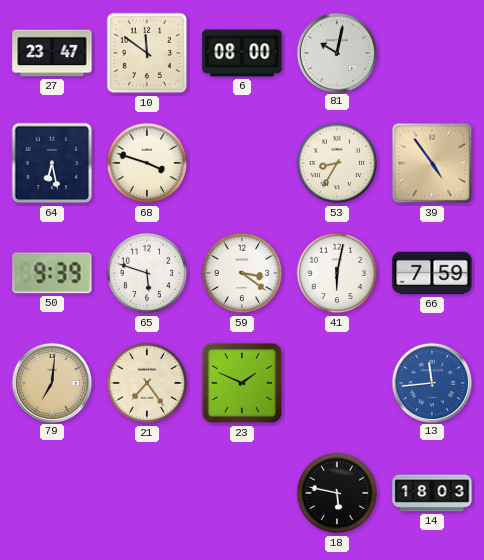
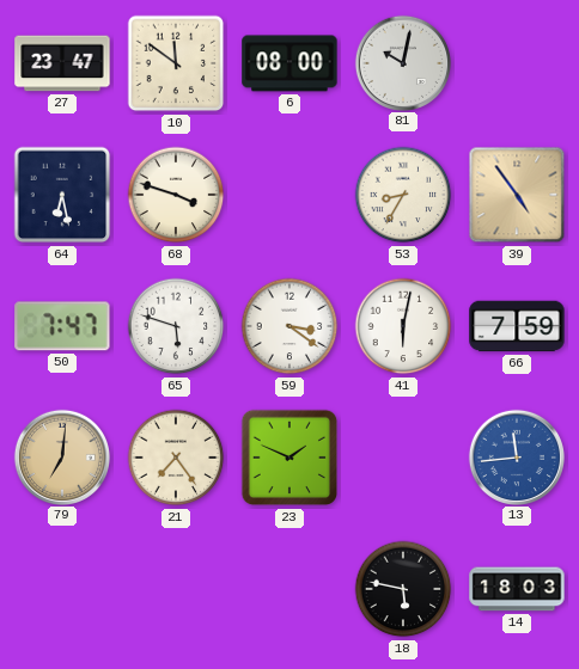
50: 9:39 -> 7:47 (62, 326)
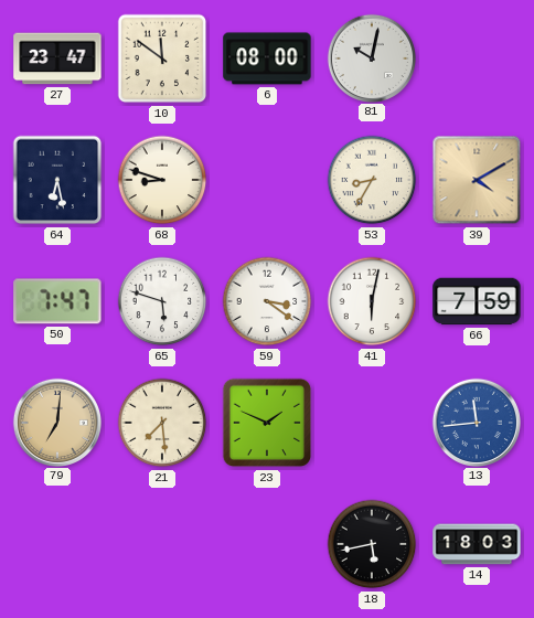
68: 3:48 -> 8:48 (162, 180)
39: 4:54 -> 4:10 (477, 180)
21: 7:24 -> 7:29 (162, 423)
18: 5:47 -> 5:43 (372, 544)
